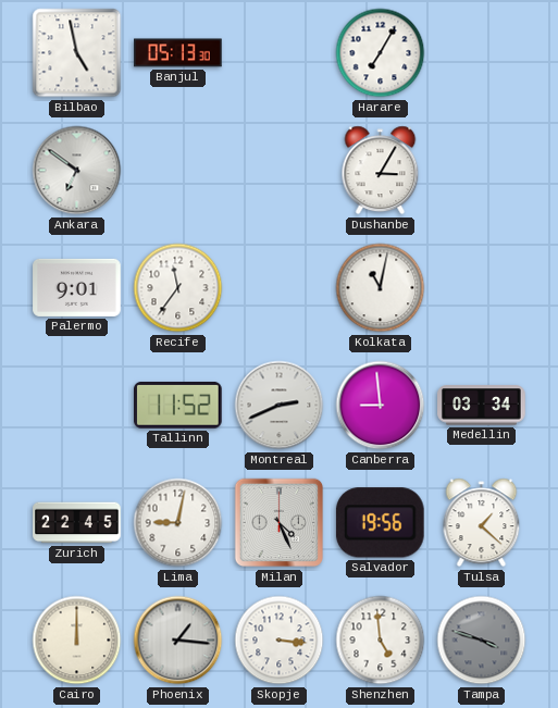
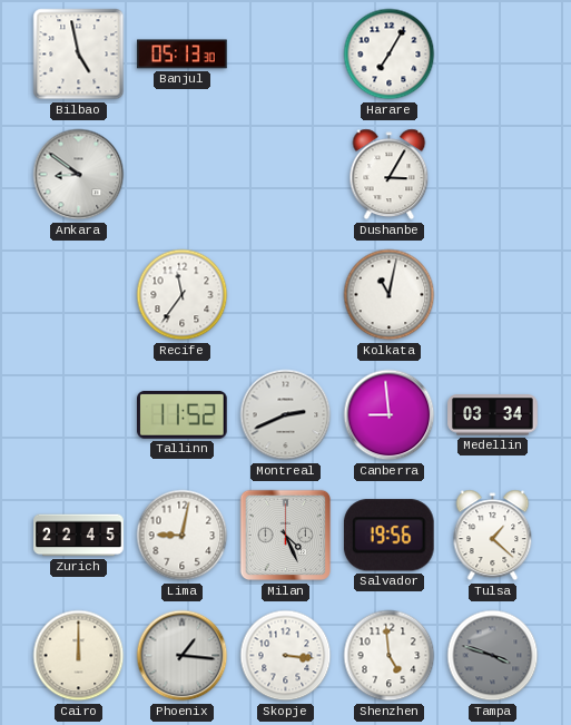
Ankara: 6:51 -> 8:51 (79, 175)
Palermo: 9:01 -> none (77, 287)
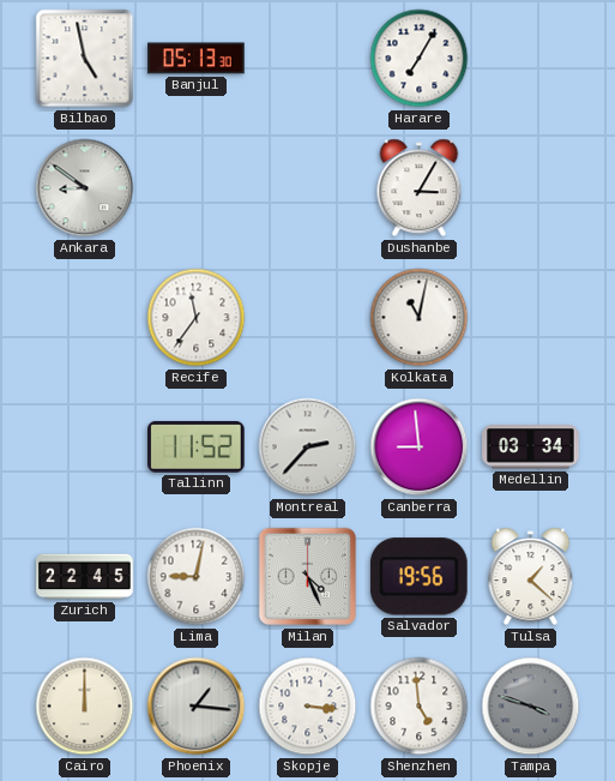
Montreal: 2:41 -> 2:37 (308, 447)
